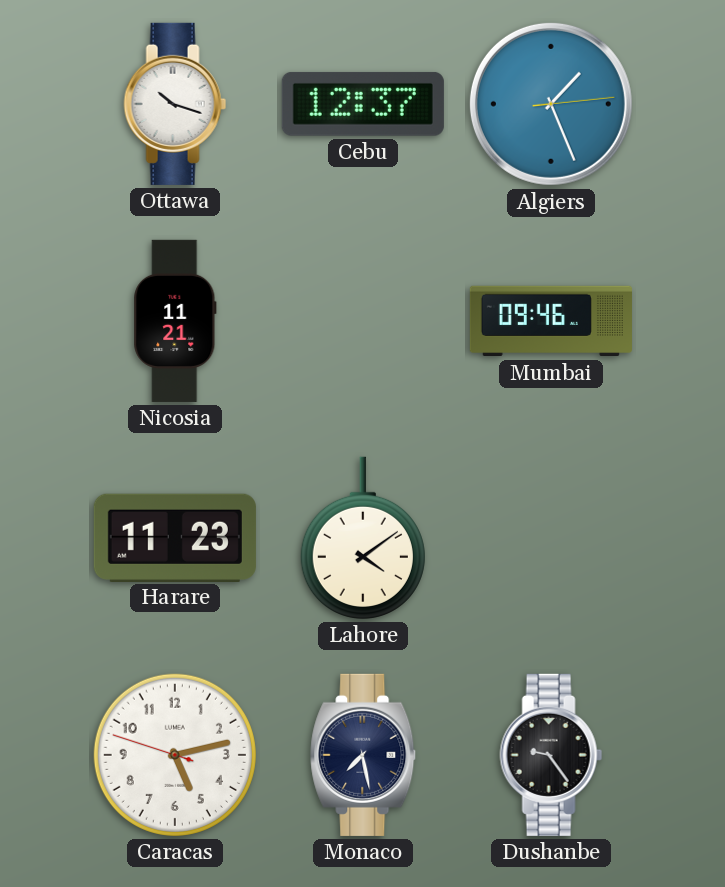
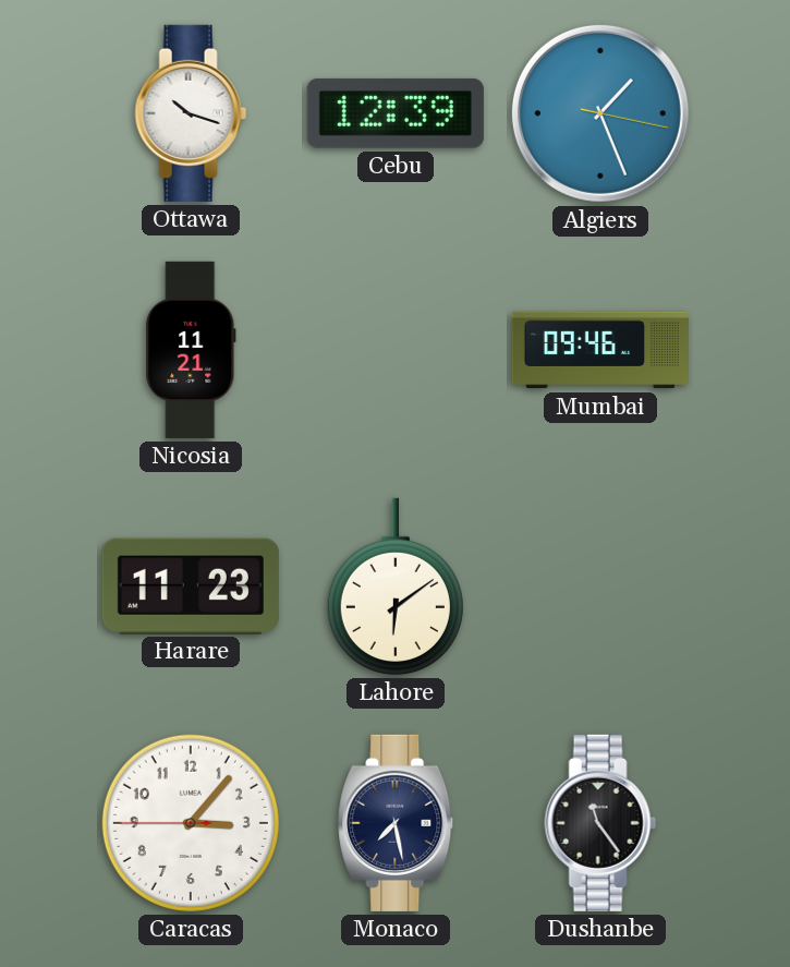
Cebu: 12:37 -> 12:39 (396, 113)
Algiers: 1:26:14 -> 1:26:17 (600, 113)
Lahore: 4:09 -> 6:09 (396, 587)
Caracas: 5:12 -> 3:06 (191, 823)
Dushanbe: 9:24 -> 11:24 (600, 823)
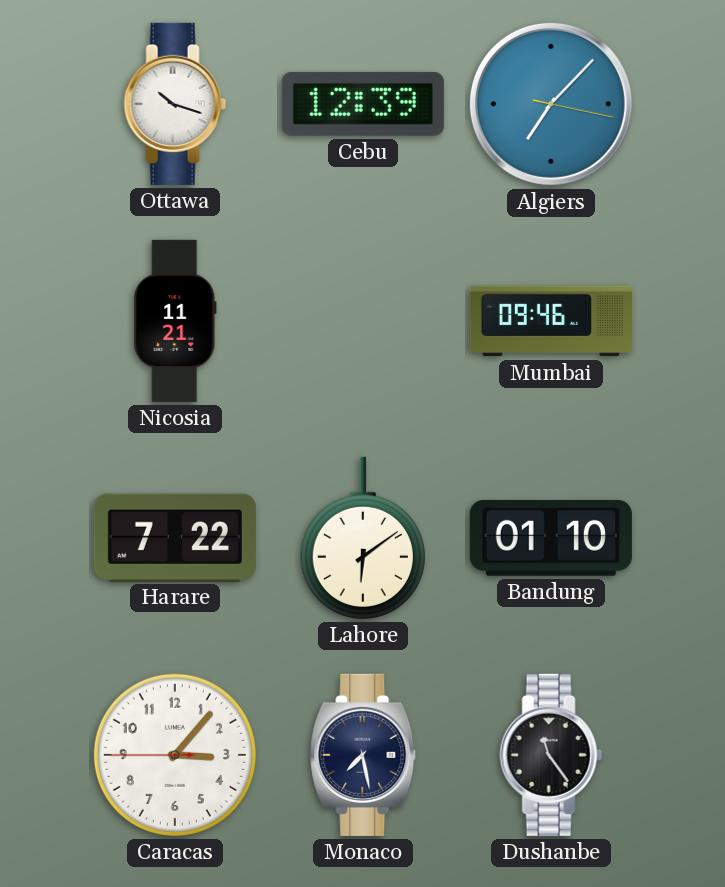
Algiers: 1:26 -> 7:07 (551, 104)
Harare: 11:23 -> 7:22 (175, 537)
Bandung: none -> 01:10 (551, 538)
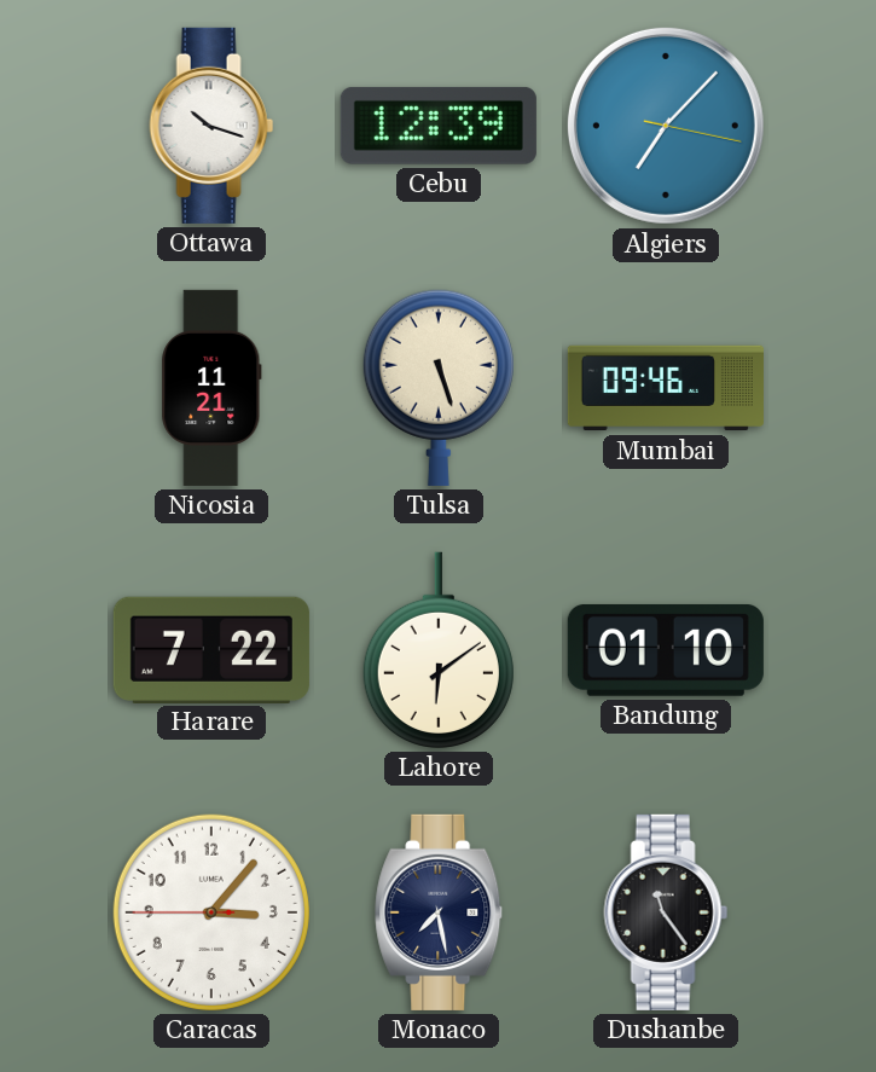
Tulsa: none -> 5:27 (439, 388)
